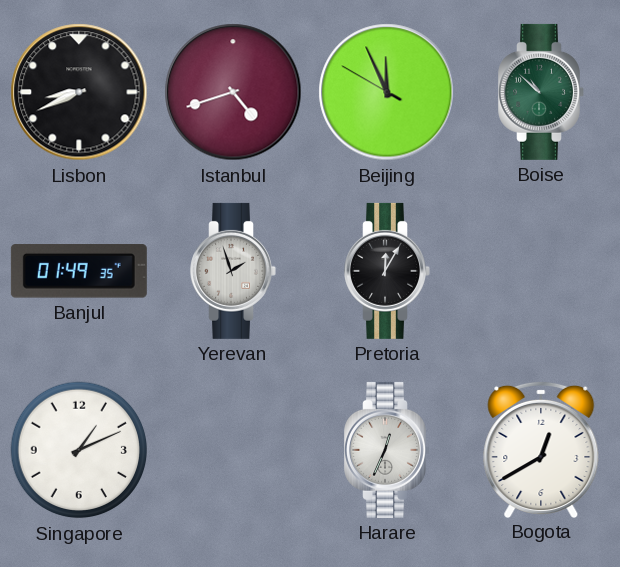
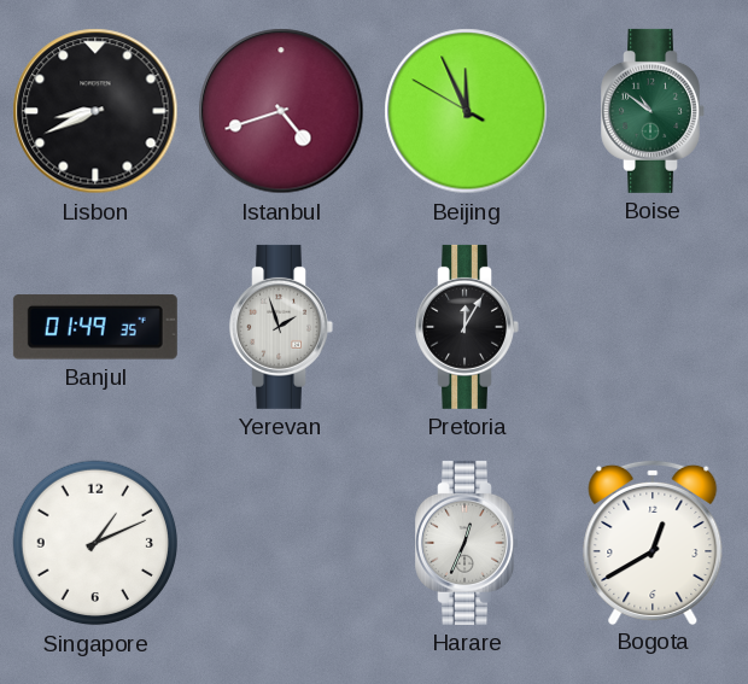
Boise: 10:52 -> 10:51 (653, 111)
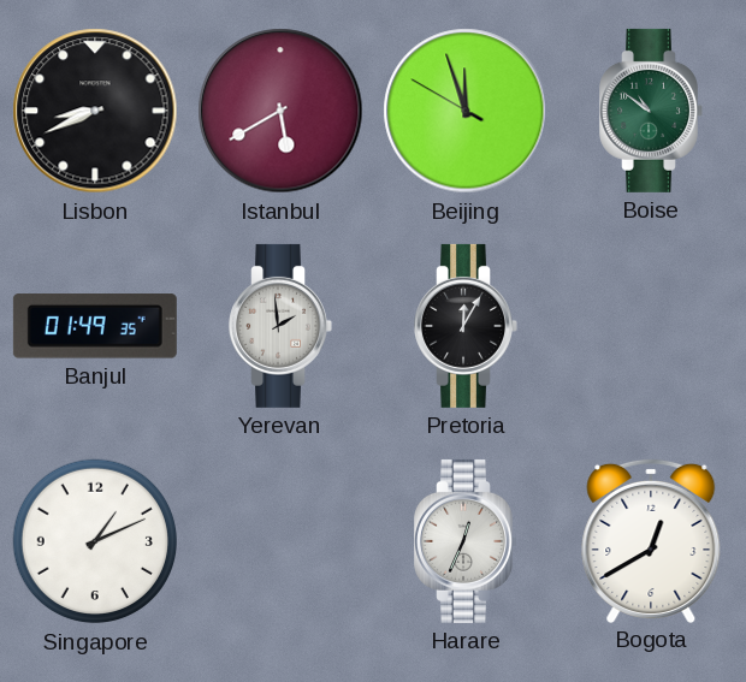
Istanbul: 4:42 -> 5:40 (280, 111)
Beijing: 11:55 -> 11:56 (466, 111)
Yerevan: 1:57 -> 1:59 (280, 326)
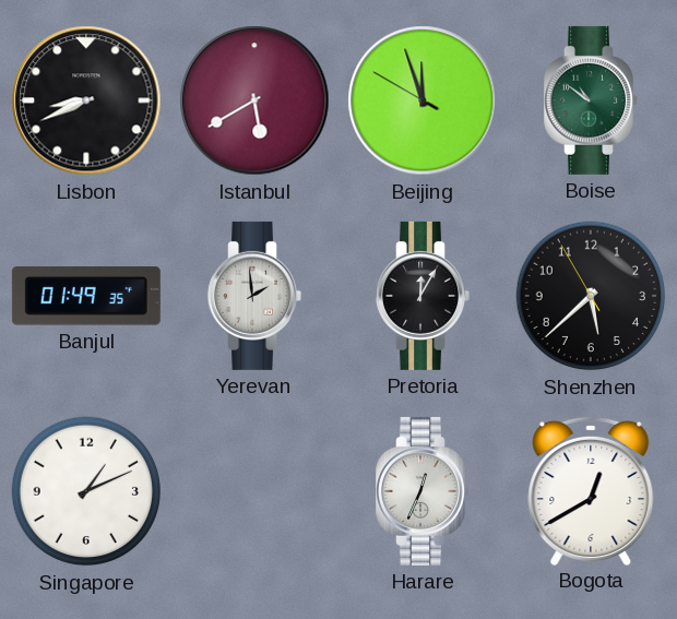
Shenzhen: none -> 5:37 (591, 296)
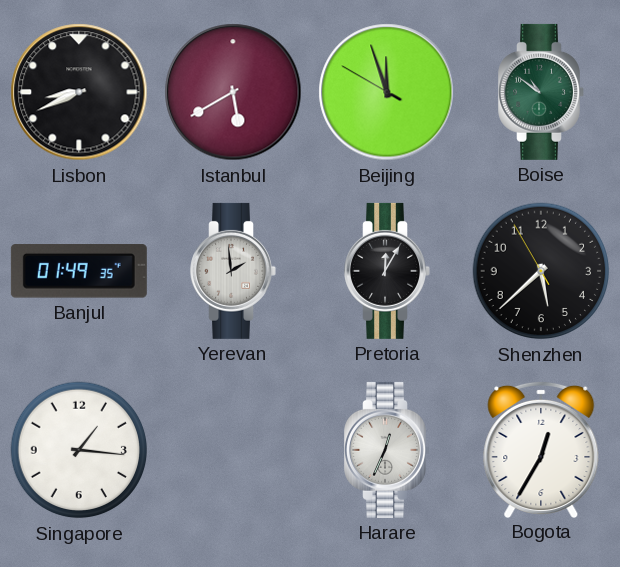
Singapore: 1:11 -> 1:16 (79, 450)
Bogota: 12:40 -> 12:35 (541, 449)
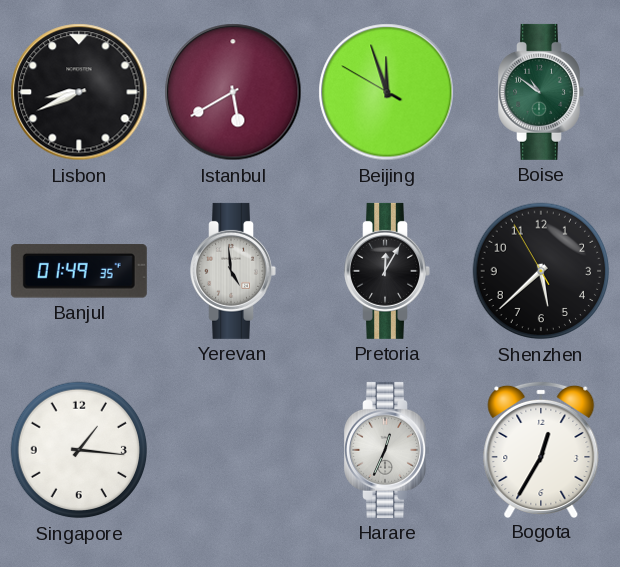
Yerevan: 1:59 -> 4:59 (233, 271)
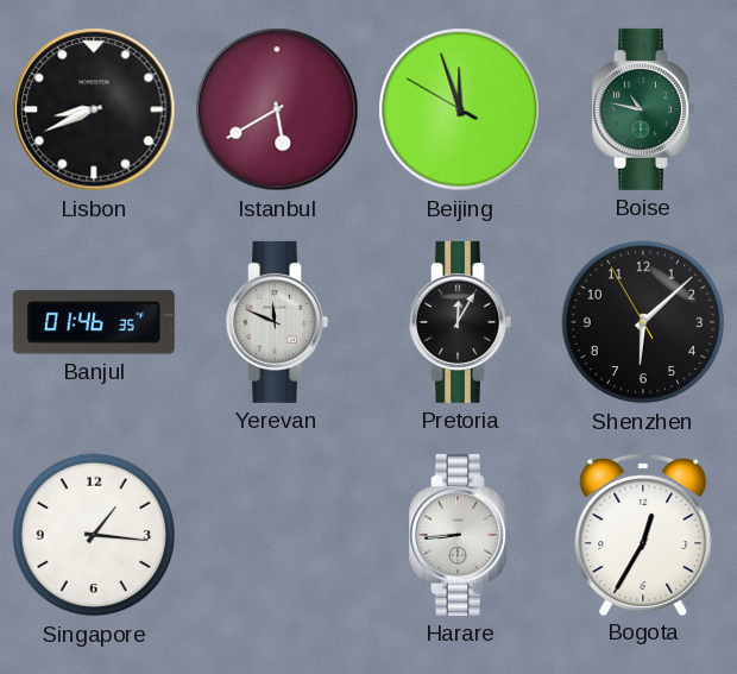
Boise: 10:51 -> 10:47 (643, 109)
Banjul: 01:49 -> 01:46 (94, 322)
Yerevan: 4:59 -> 11:49 (277, 322)
Shenzhen: 5:37 -> 6:07 (643, 322)
Harare: 12:34 -> 8:44 (460, 535)
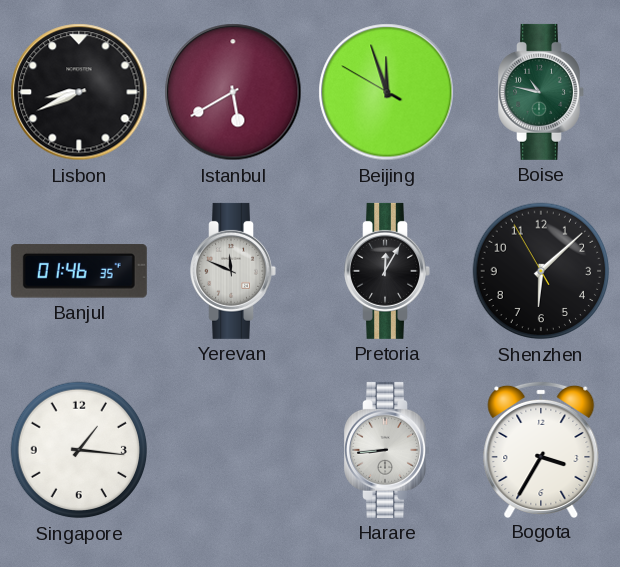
Bogota: 12:35 -> 3:35 (541, 449)
